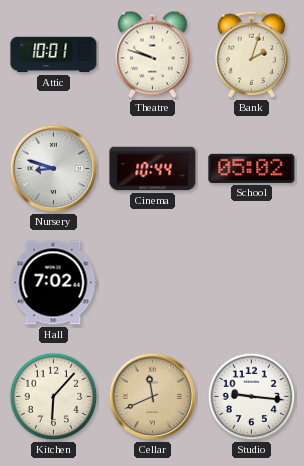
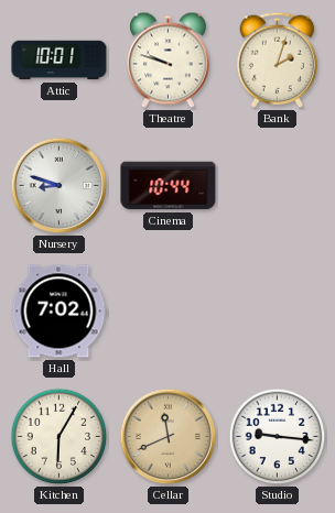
School: 05:02 -> none (252, 168)
Kitchen: 6:07 -> 6:05 (60, 437)
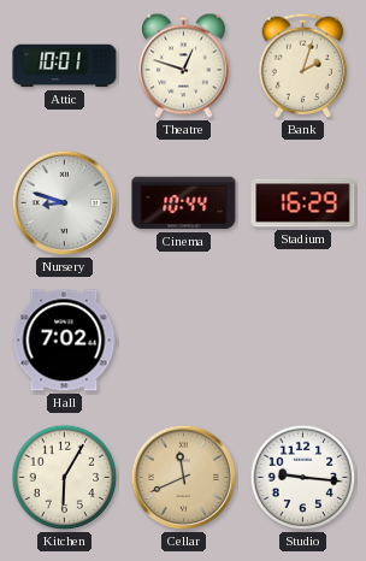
Theatre: 9:48 -> 12:48 (184, 66)
Stadium: none -> 16:29 (303, 203)
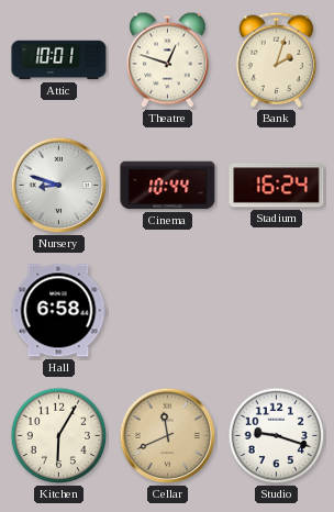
Stadium: 16:29 -> 16:24 (277, 186)
Hall: 7:02 -> 6:58 (58, 311)
Studio: 9:16 -> 9:18 (277, 436)
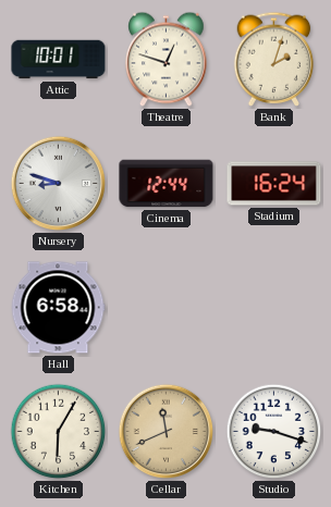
Cinema: 10:44 -> 12:44 (167, 184)
